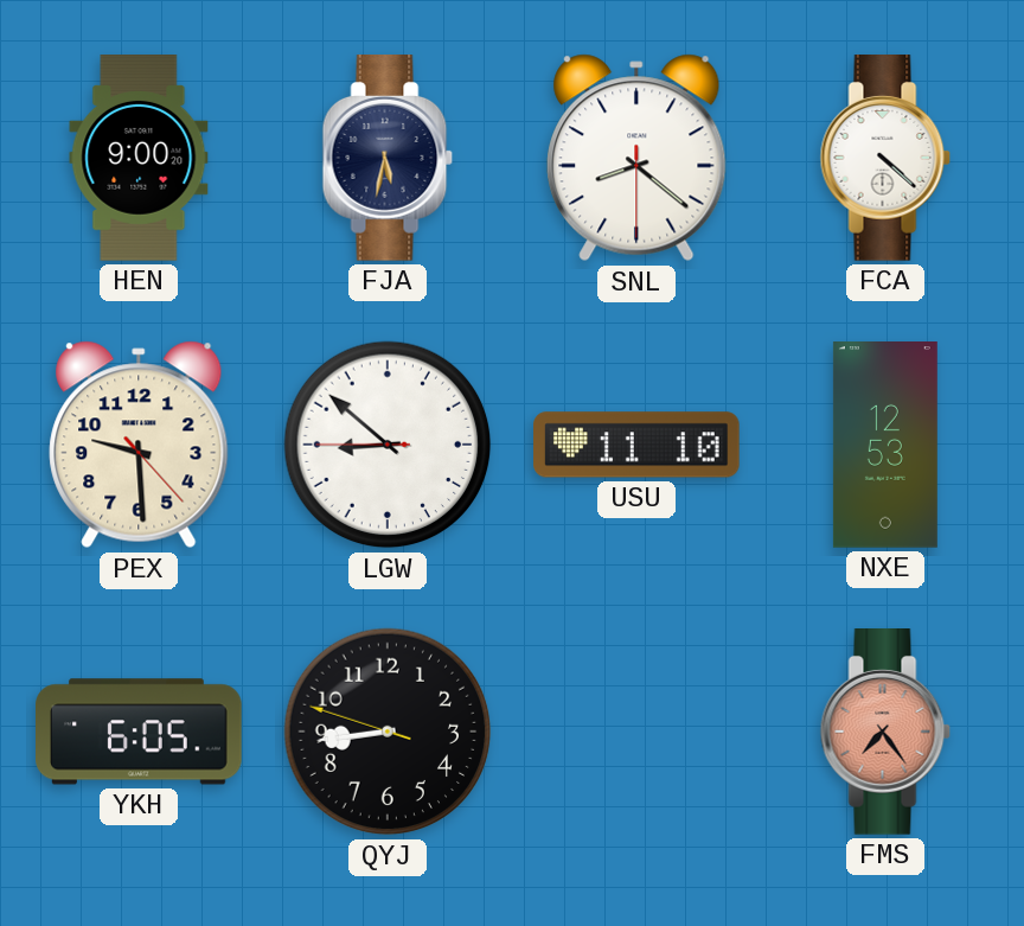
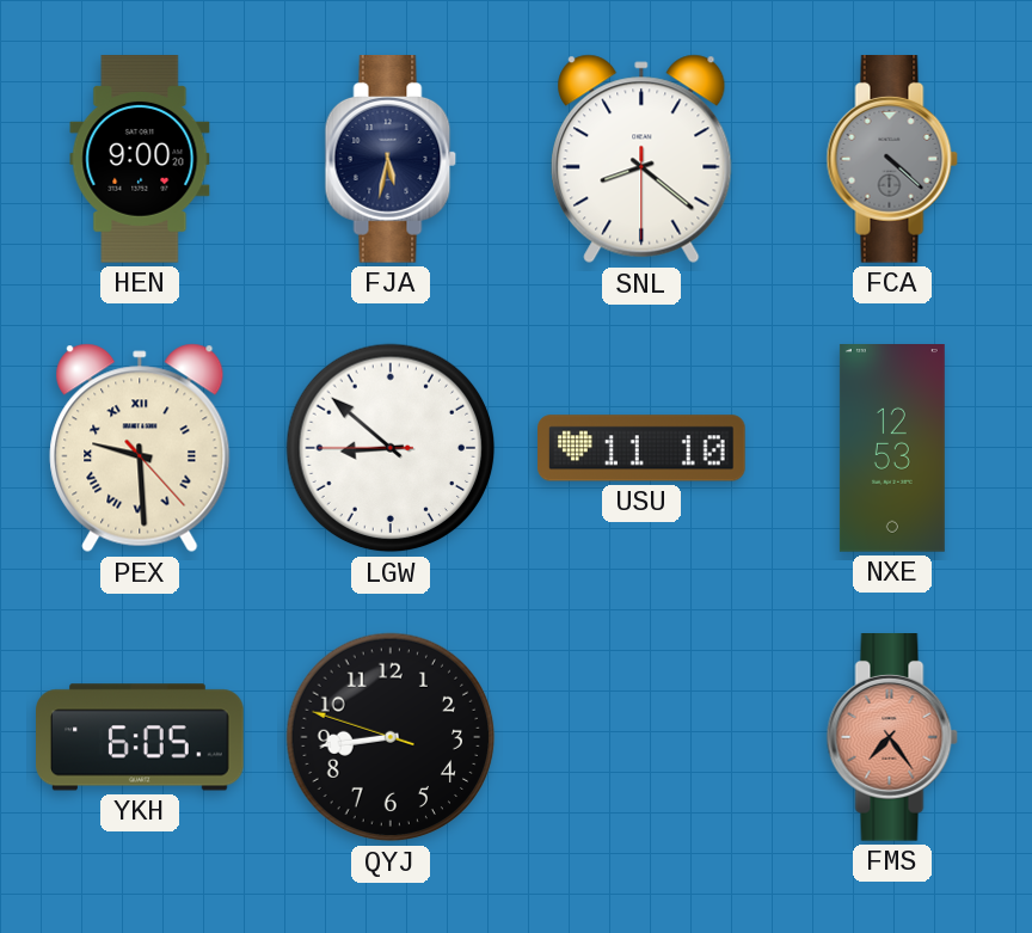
FCA dial: white -> grey (892, 160)
PEX numerals: Arabic -> Roman (140, 448)
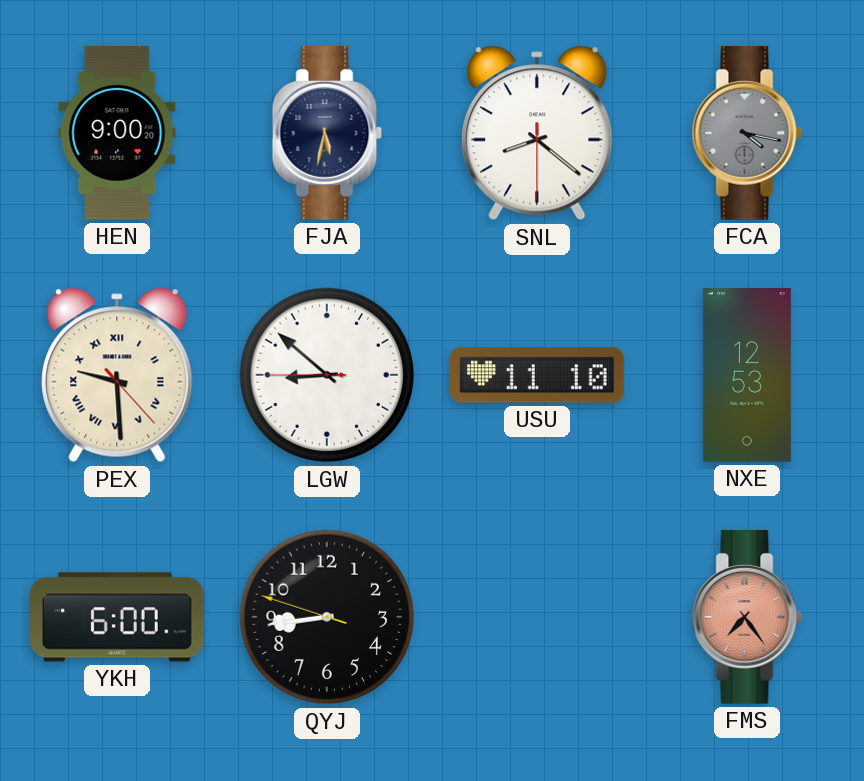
FCA: 4:22 -> 4:17 (747, 134)
YKH: 6:05 -> 6:00 (118, 617)
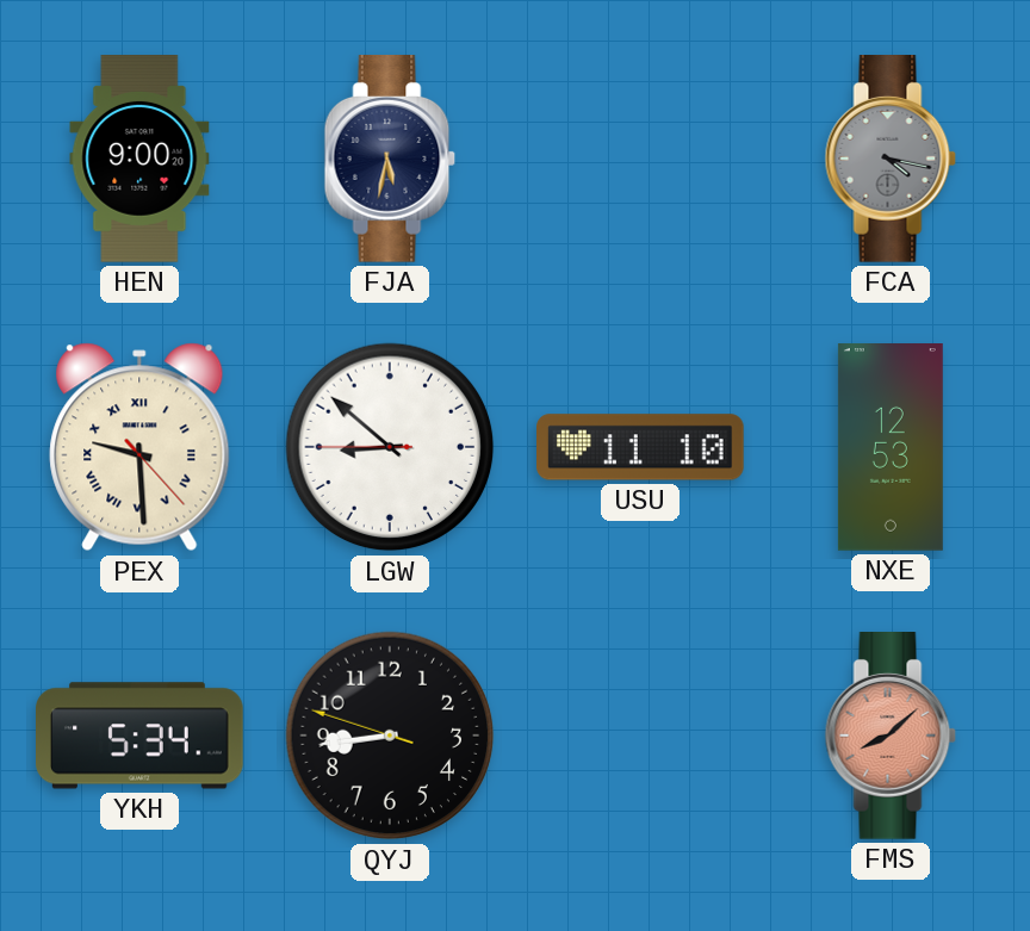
SNL: 8:21 -> none (537, 133)
YKH: 6:00 -> 5:34 (141, 736)
FMS: 7:24 -> 8:08 (891, 737)
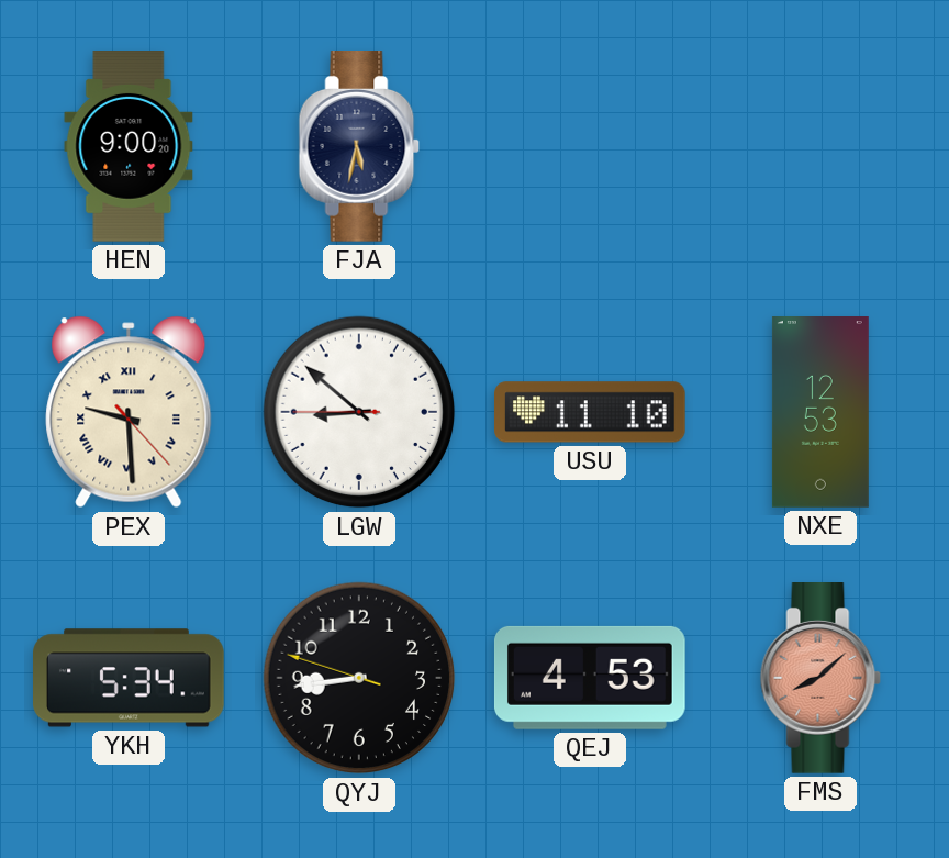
FCA: 4:17 -> none (891, 160)
QEJ: none -> 4:53 (590, 678)
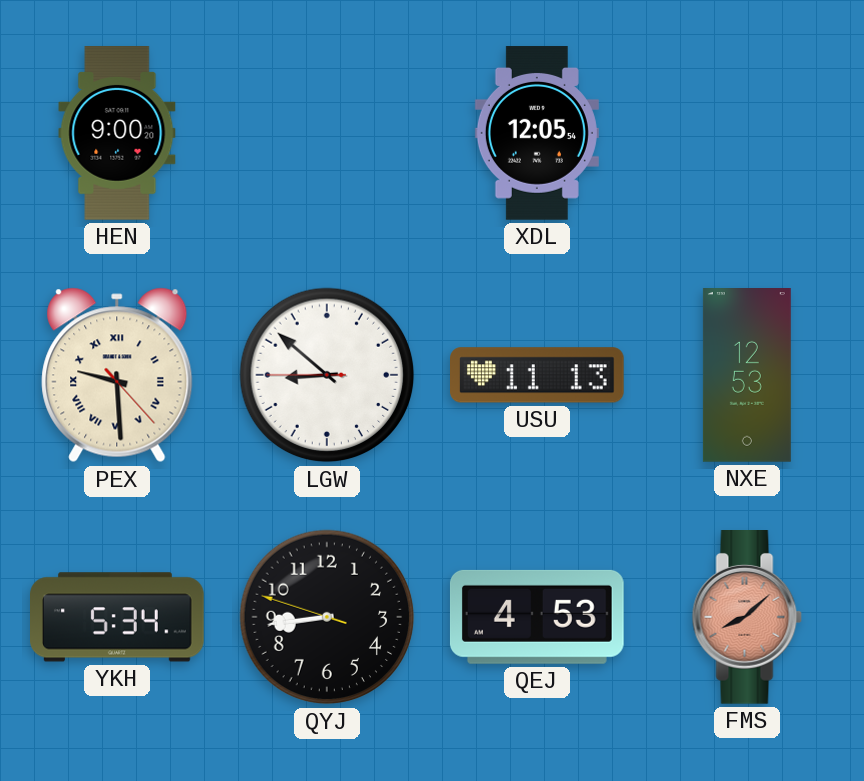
FJA: 5:32 -> none (359, 147)
XDL: none -> 12:05 (537, 133)
USU: 11:10 -> 11:13 (538, 375)
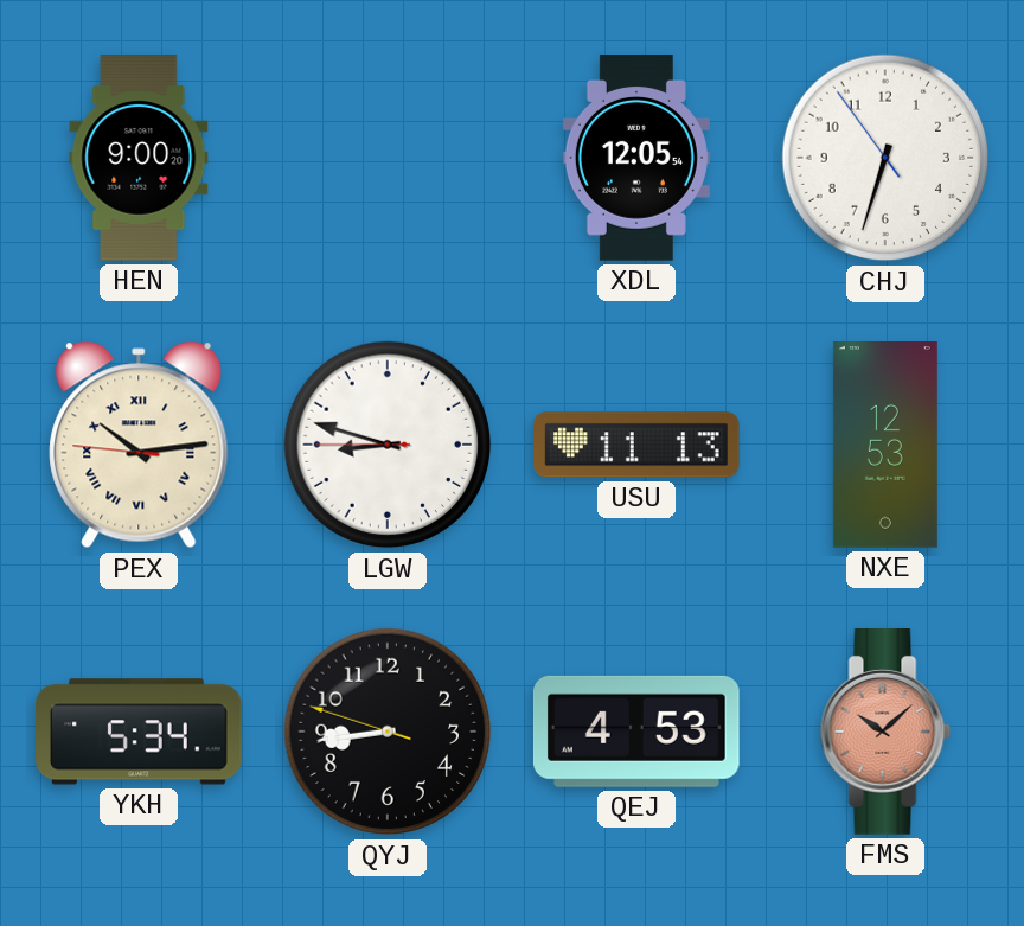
CHJ: none -> 6:32 (885, 158)
PEX: 9:29 -> 10:13 (139, 445)
LGW: 8:51 -> 8:47 (388, 445)
FMS: 8:08 -> 10:08 (885, 733)
